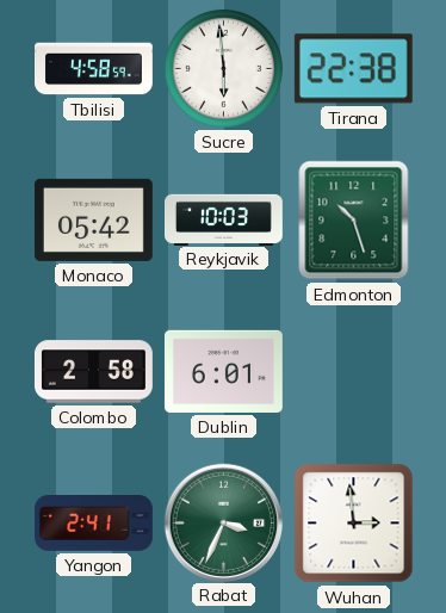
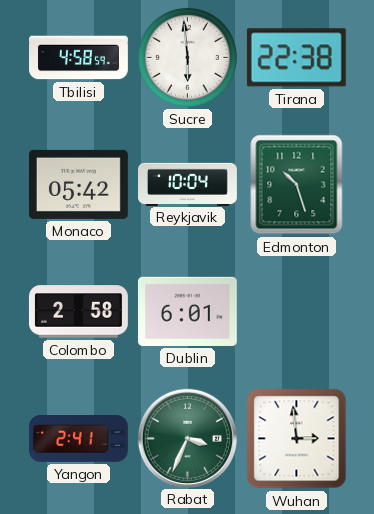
Reykjavik: 10:03 -> 10:04 (188, 184)
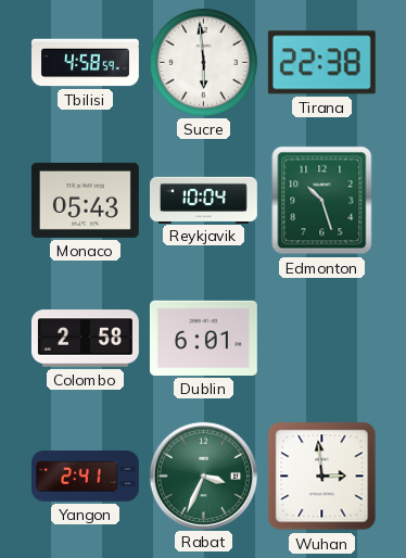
Monaco: 05:42 -> 05:43 (85, 200)
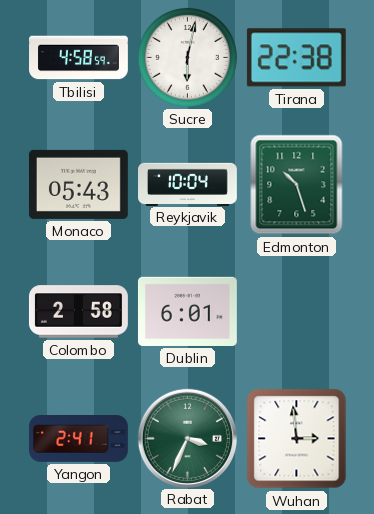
Sucre: 5:59 -> 6:02 (187, 57)
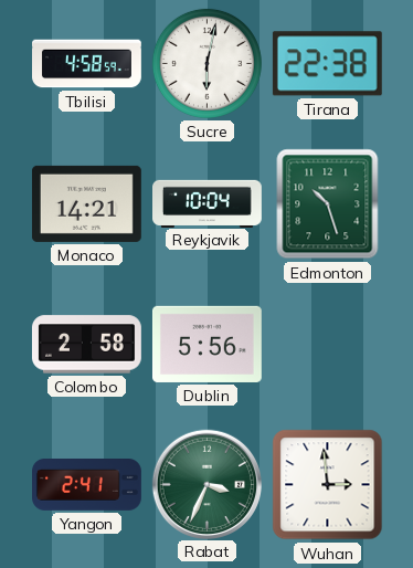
Monaco: 05:43 -> 14:21 (86, 203)
Dublin: 6:01 -> 5:56 (206, 344)
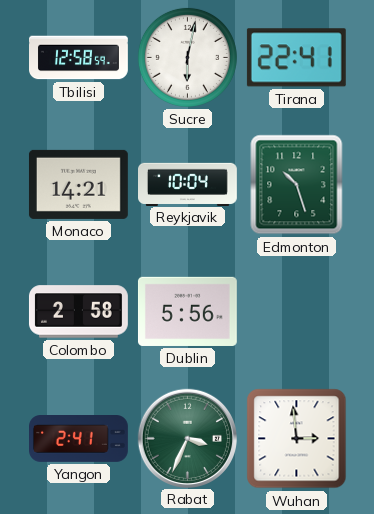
Tbilisi: 4:58 -> 12:58 (79, 58)
Tirana: 22:38 -> 22:41 (296, 58)
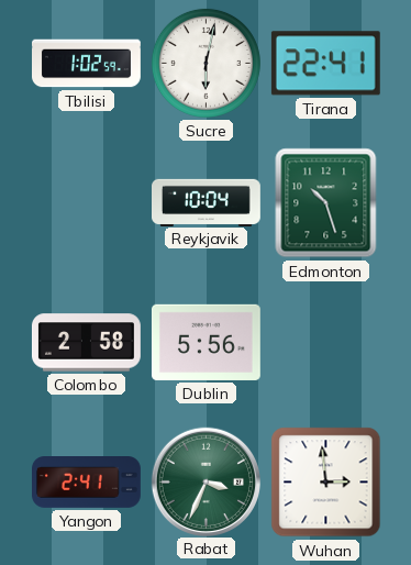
Tbilisi: 12:58 -> 1:02 (87, 64)
Monaco: 14:21 -> none (78, 184)
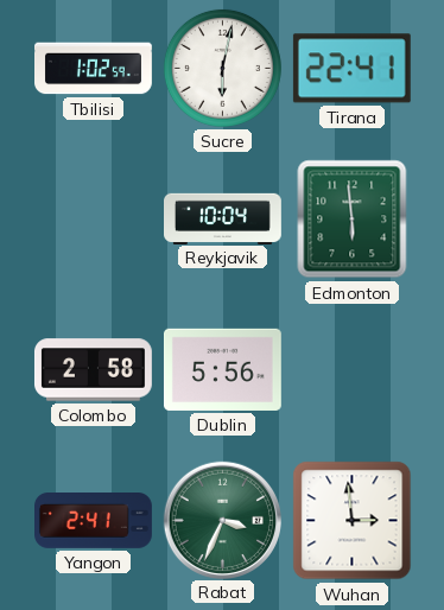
Edmonton: 10:27 -> 5:59 (353, 220)
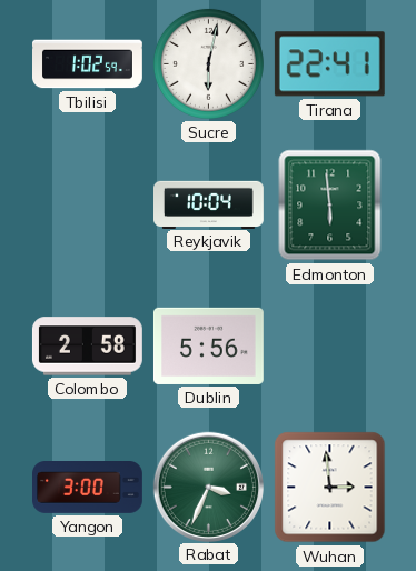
Yangon: 2:41 -> 3:00 (88, 488)
